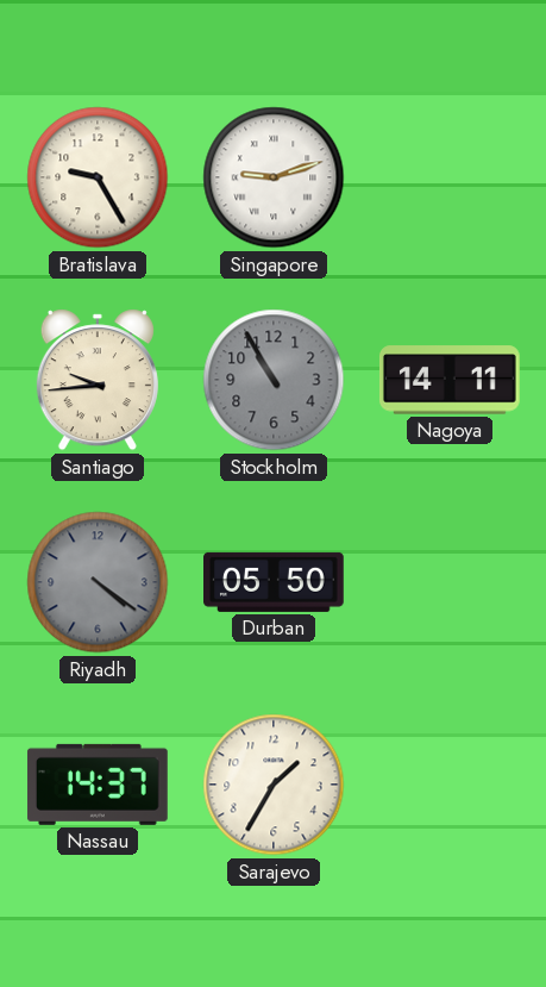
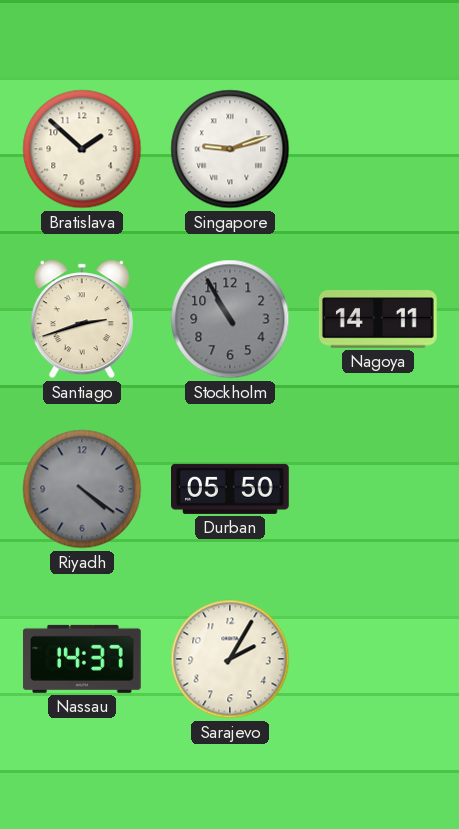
Bratislava: 9:25 -> 1:52 (82, 149)
Santiago: 9:44 -> 2:42 (82, 319)
Sarajevo: 1:35 -> 2:05 (230, 659)
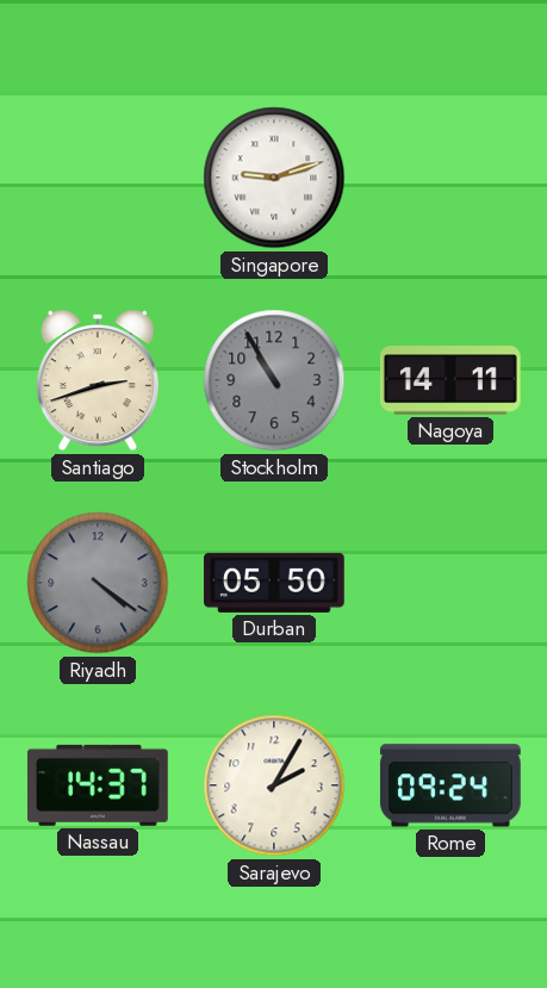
Bratislava: 1:52 -> none (82, 149)
Rome: none -> 09:24 (450, 785)
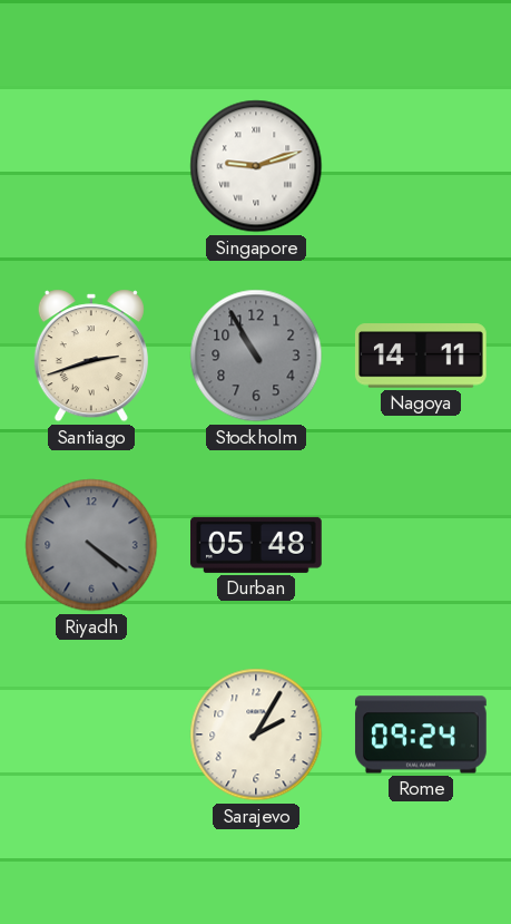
Durban: 05:50 -> 05:48 (257, 545)
Nassau: 14:37 -> none (98, 785)
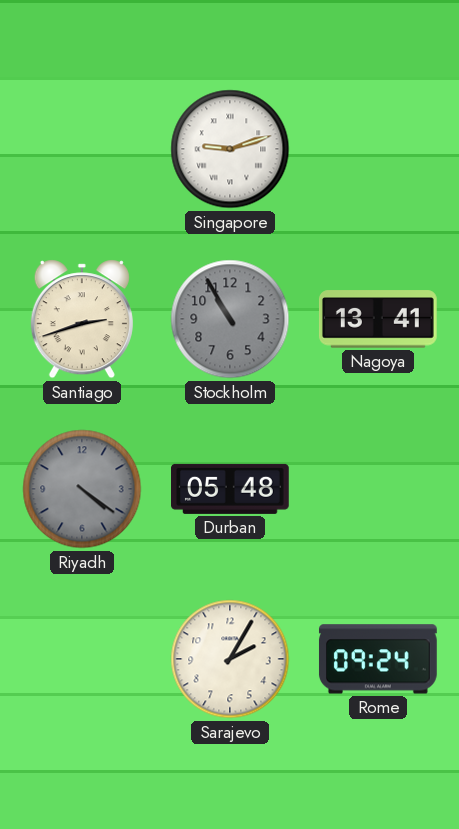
Nagoya: 14:11 -> 13:41 (378, 319)
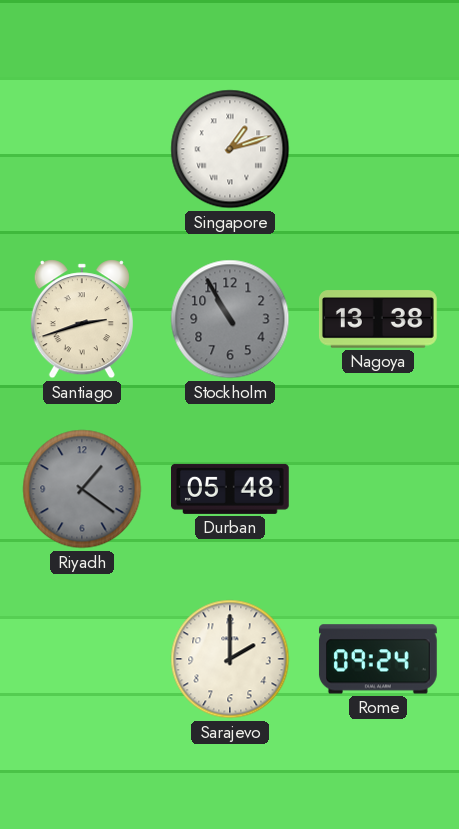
Singapore: 9:12 -> 1:12 (230, 149)
Nagoya: 13:41 -> 13:38 (378, 319)
Riyadh: 4:21 -> 1:21 (82, 489)
Sarajevo: 2:05 -> 2:00 (230, 659)
